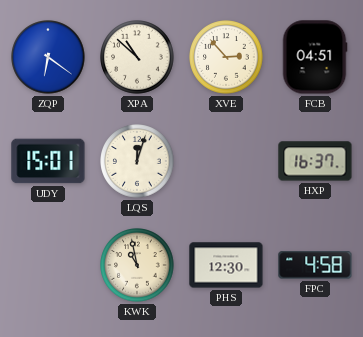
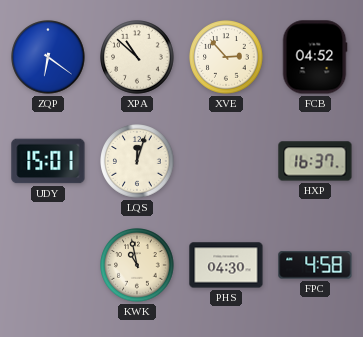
FCB: 04:51 -> 04:52 (315, 57)
PHS: 12:30 -> 04:30 (226, 265)
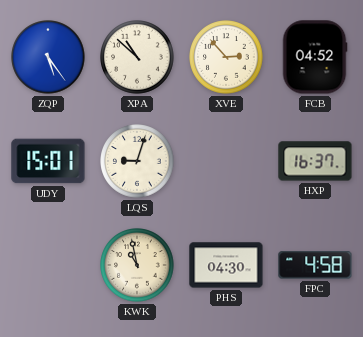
ZQP: 6:21 -> 5:24 (48, 57)
LQS: 12:03 -> 9:03 (137, 161)
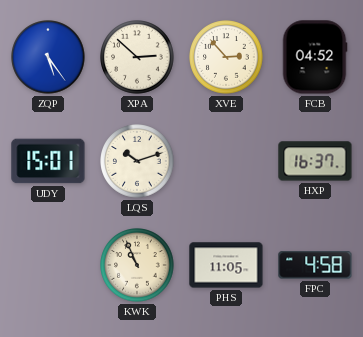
XPA: 10:52 -> 2:52 (137, 57)
LQS: 9:03 -> 10:12 (137, 161)
KWK: 10:58 -> 10:56 (137, 265)
PHS: 04:30 -> 11:05 (226, 265)
